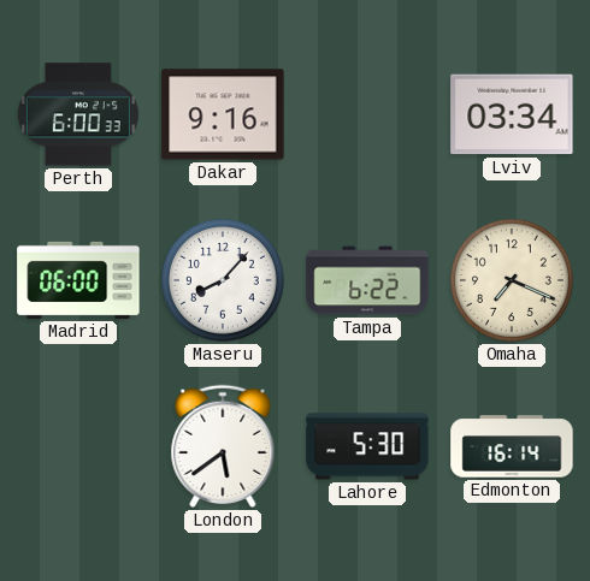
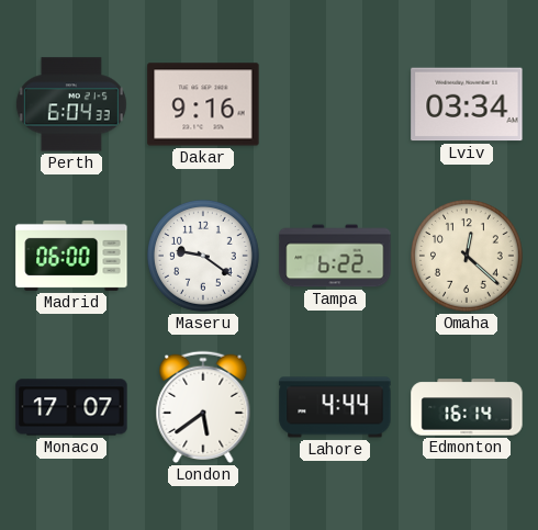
Perth: 6:00 -> 6:04 (71, 104)
Maseru: 8:07 -> 9:21 (204, 257)
Omaha: 7:19 -> 12:22 (468, 257)
Monaco: none -> 17:07 (71, 407)
Lahore: 5:30 -> 4:44 (335, 407)
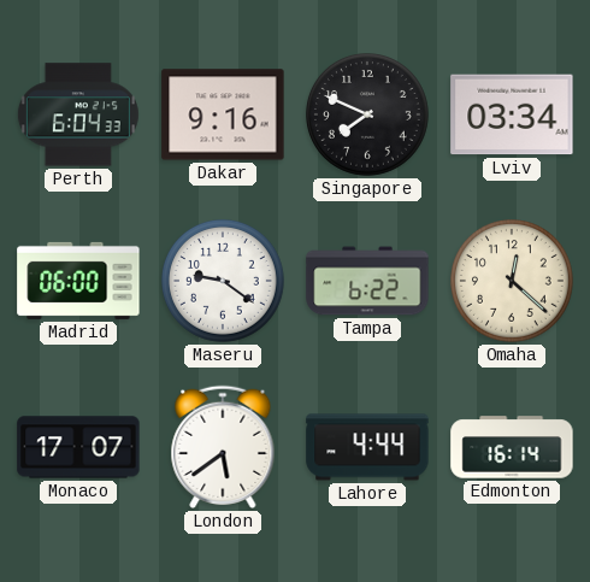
Singapore: none -> 7:49 (368, 116)
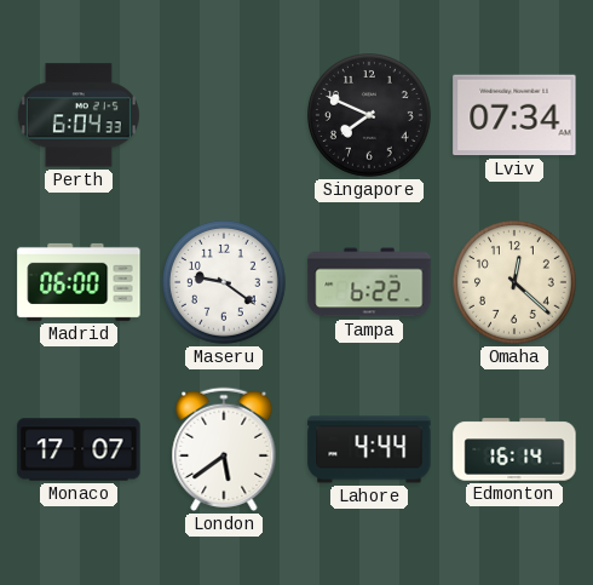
Dakar: 9:16 -> none (223, 114)
Lviv: 03:34 -> 07:34 (514, 115)
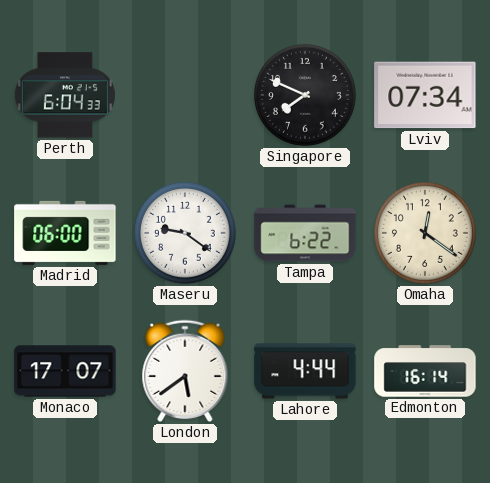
Omaha: 12:22 -> 12:21 (426, 234)
